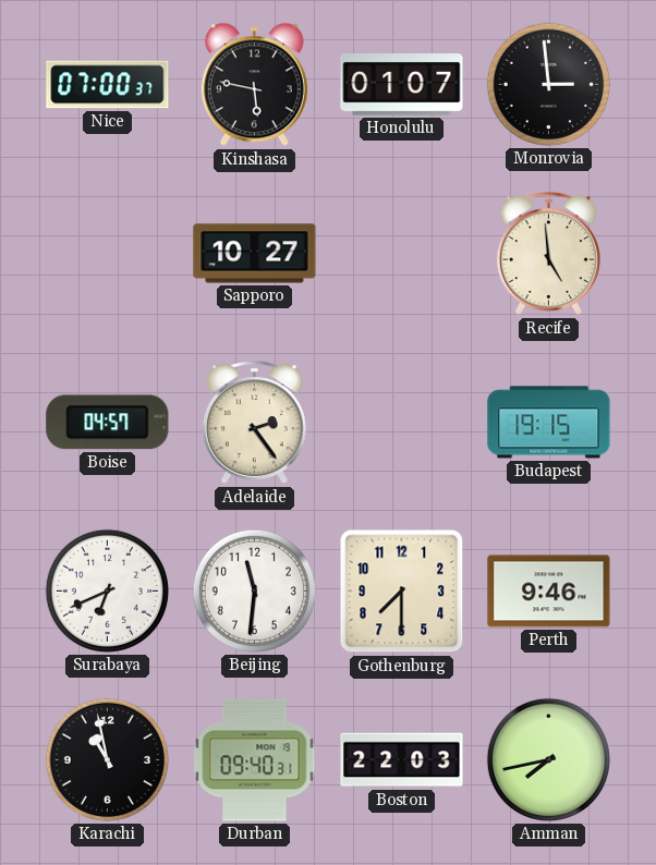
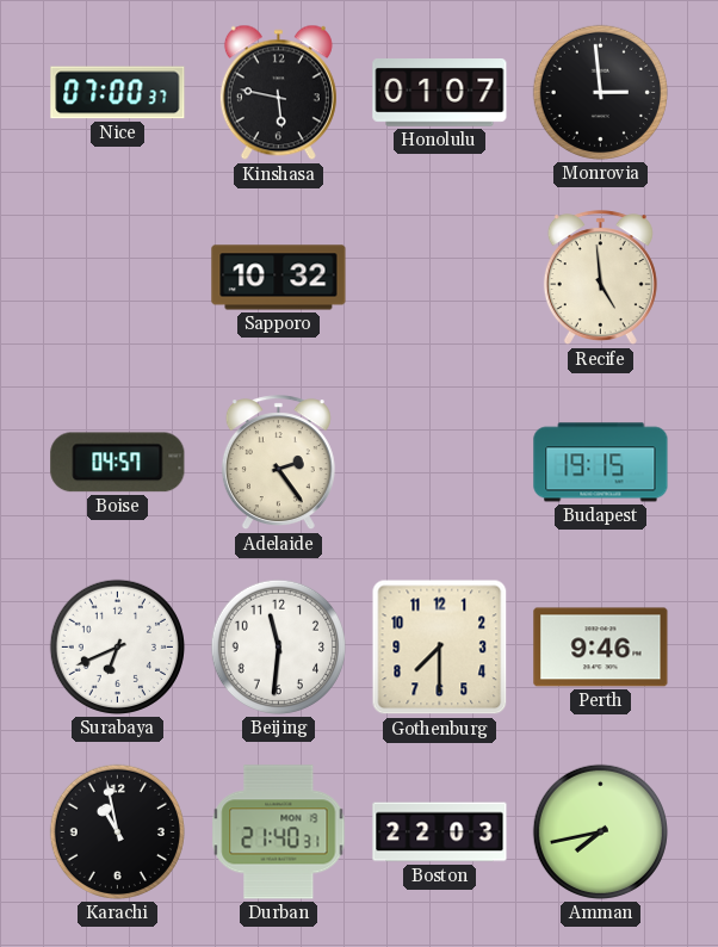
Sapporo: 10:27 -> 10:32 (279, 278)
Durban: 09:40 -> 21:40 (279, 833)
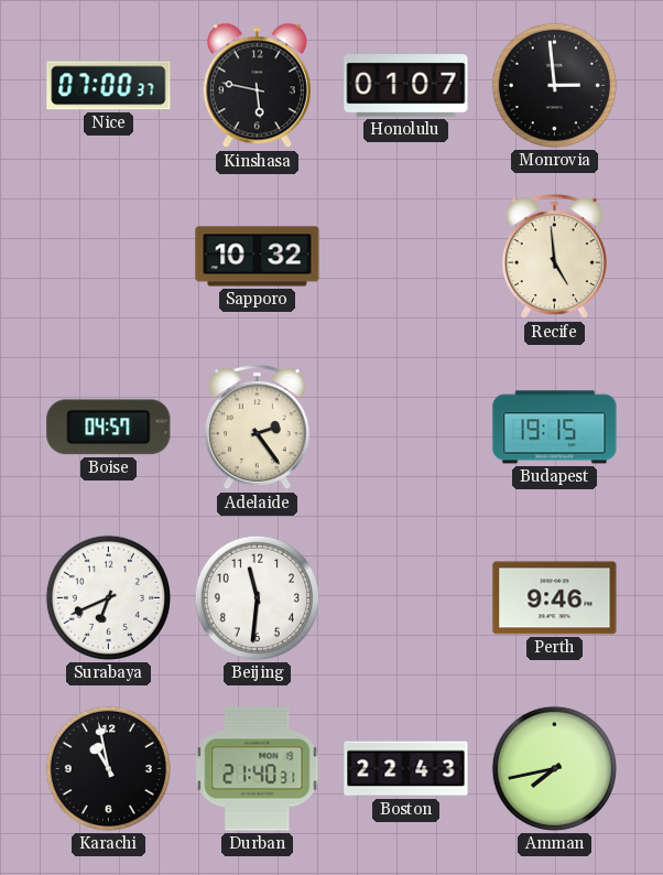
Gothenburg: 7:30 -> none (440, 648)
Boston: 22:03 -> 22:43 (406, 769)
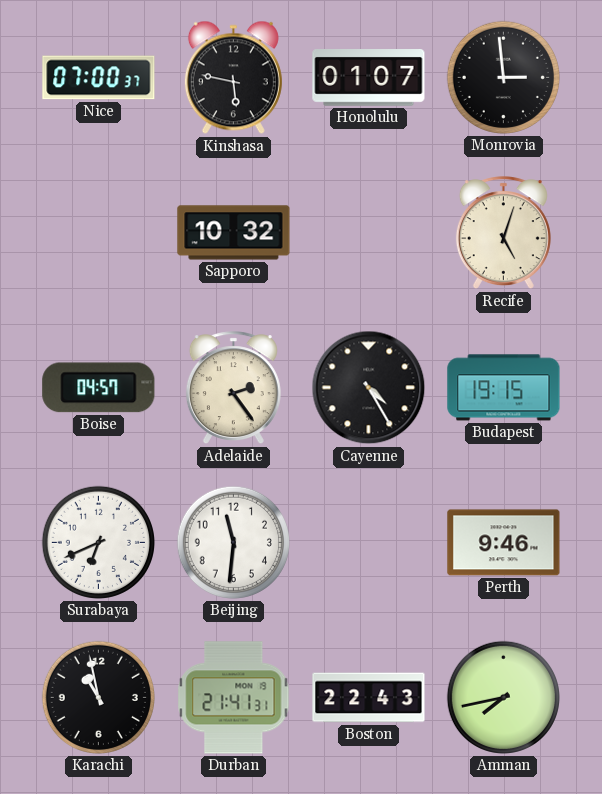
Recife: 4:59 -> 5:03 (503, 233)
Cayenne: none -> 4:25 (369, 388)
Durban: 21:40 -> 21:41 (234, 698)
